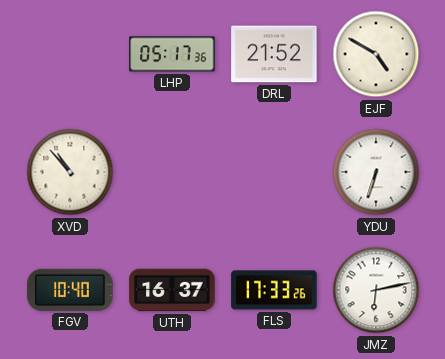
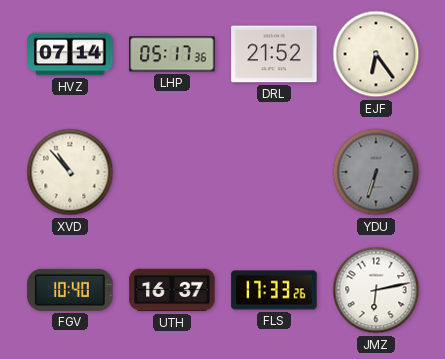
HVZ: none -> 07:14 (70, 54)
EJF: 4:50 -> 6:24 (376, 54)
YDU dial: white -> grey (376, 172)
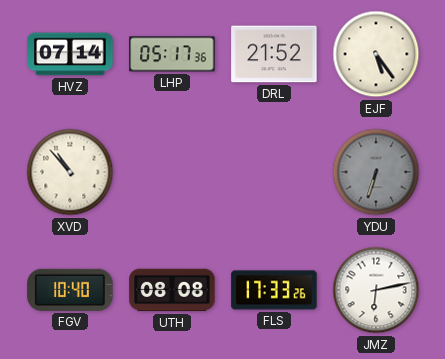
EJF: 6:24 -> 5:24 (376, 54)
UTH: 16:37 -> 08:08 (172, 290)
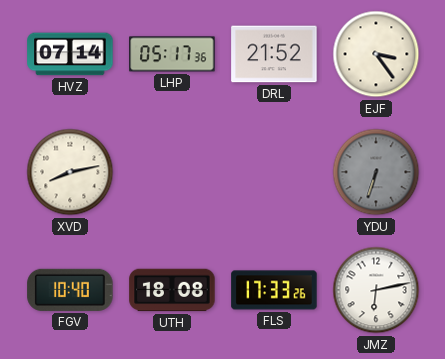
EJF: 5:24 -> 3:24 (376, 54)
XVD: 10:53 -> 8:13 (70, 172)
UTH: 08:08 -> 18:08 (172, 290)
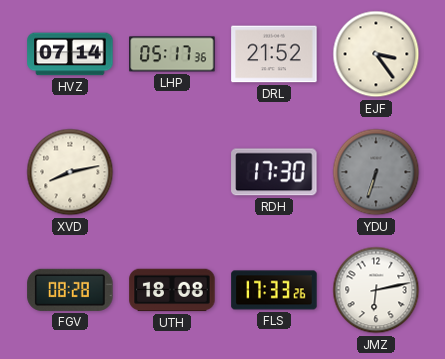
RDH: none -> 17:30 (274, 172)
FGV: 10:40 -> 08:28 (70, 290)
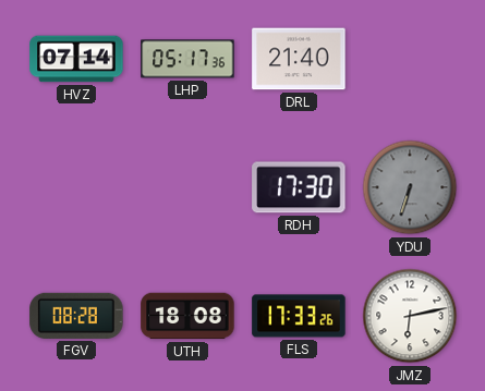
DRL: 21:52 -> 21:40 (299, 59)
EJF: 3:24 -> none (376, 54)
XVD: 8:13 -> none (70, 172)
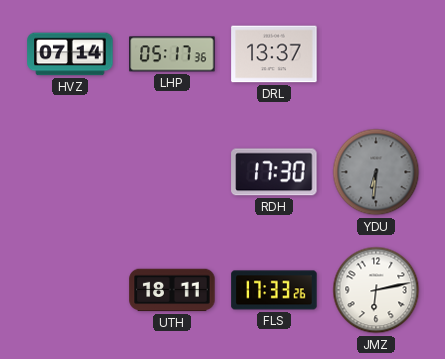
DRL: 21:40 -> 13:37 (274, 54)
YDU: 6:33 -> 6:31 (376, 172)
FGV: 08:28 -> none (76, 316)
UTH: 18:08 -> 18:11 (172, 290)
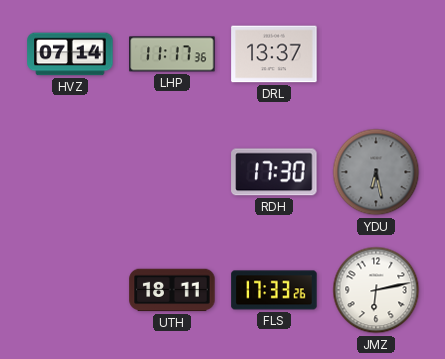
LHP: 05:17 -> 11:17 (172, 54)
YDU: 6:31 -> 6:28 (376, 172)
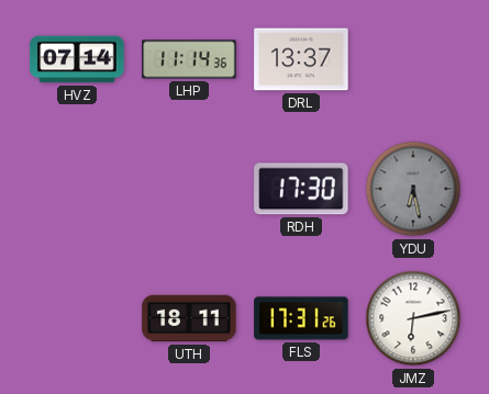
LHP: 11:17 -> 11:14 (189, 59)
FLS: 17:33 -> 17:31 (301, 318)
